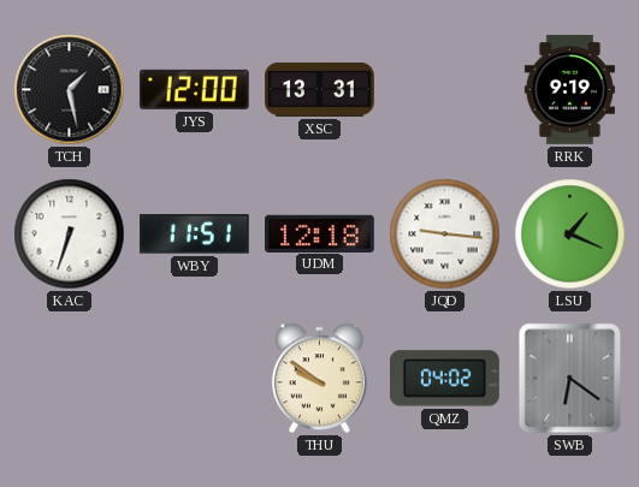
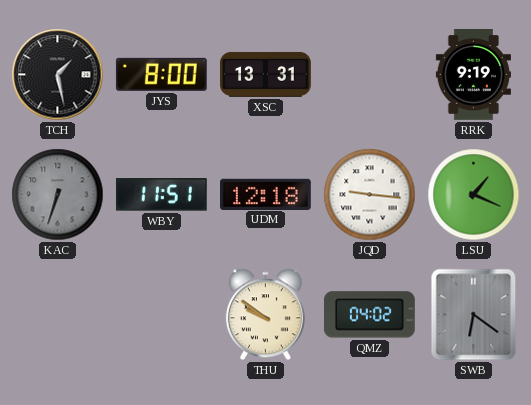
JYS: 12:00 -> 8:00 (161, 74)
KAC dial: white -> grey (58, 195)
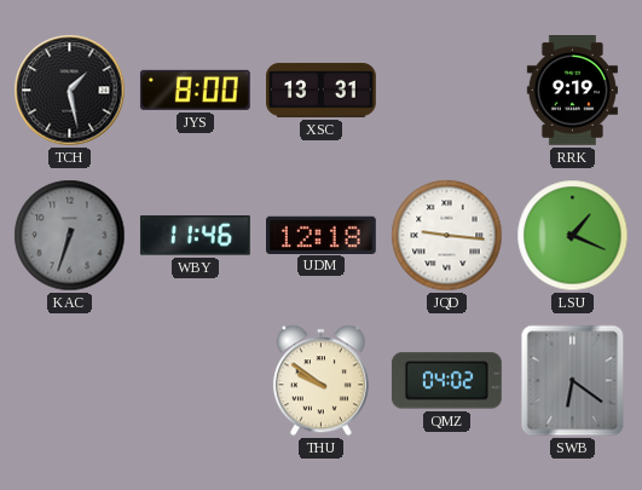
WBY: 11:51 -> 11:46 (195, 236)
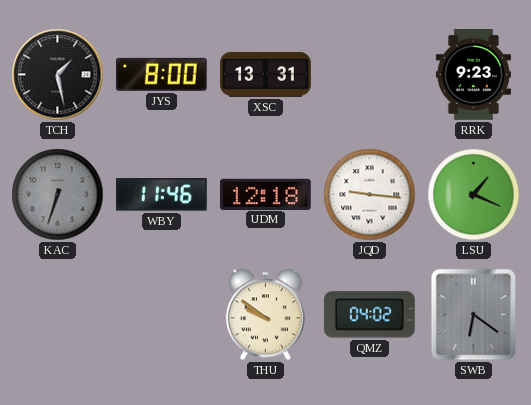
RRK: 9:19 -> 9:23 (473, 75)
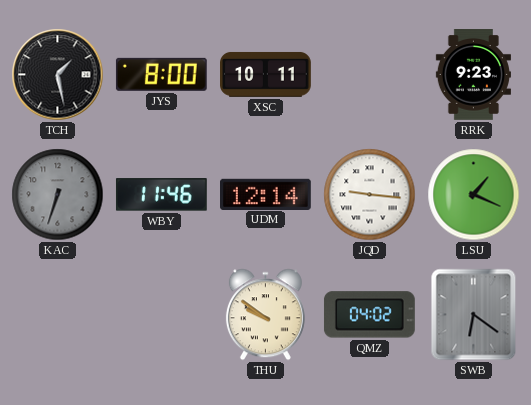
XSC: 13:31 -> 10:11 (266, 74)
UDM: 12:18 -> 12:14 (266, 194)
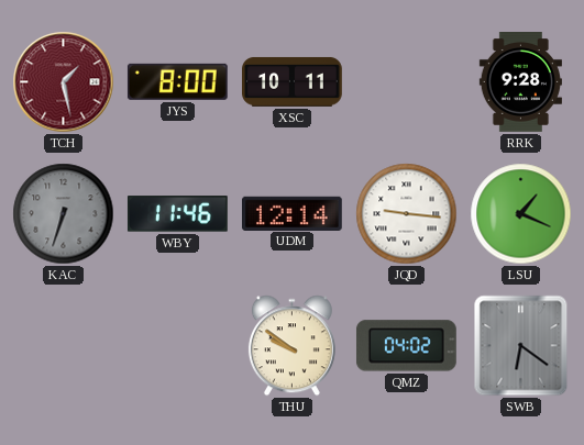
TCH dial: black -> burgundy (64, 82)
RRK: 9:23 -> 9:28 (520, 82)
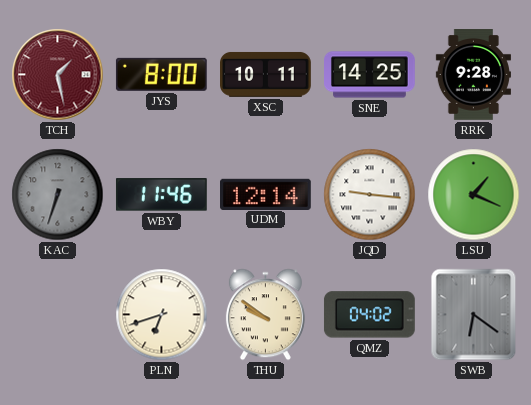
SNE: none -> 14:25 (370, 75)
PLN: none -> 6:42 (162, 315)
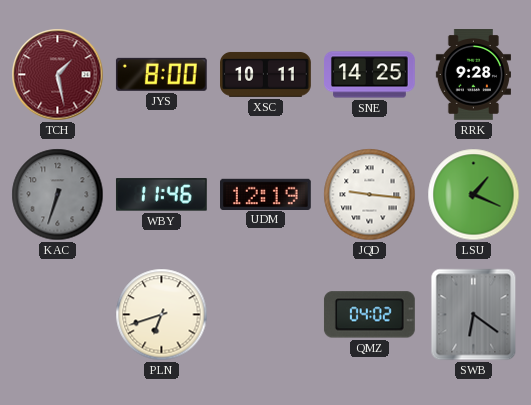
UDM: 12:14 -> 12:19 (266, 194)
THU: 9:51 -> none (265, 315)
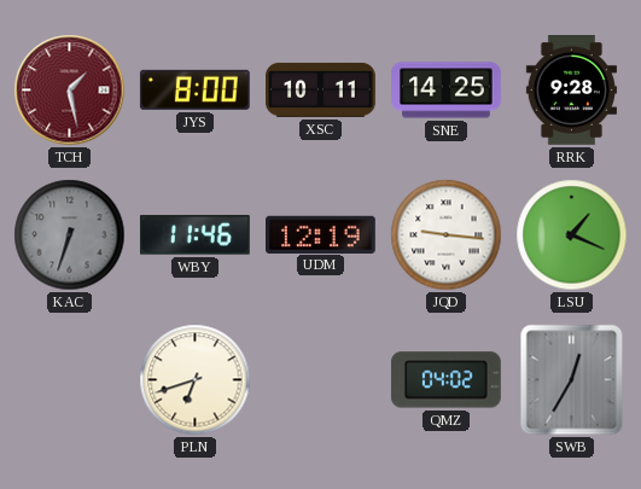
SWB: 6:21 -> 12:35 (572, 380)
